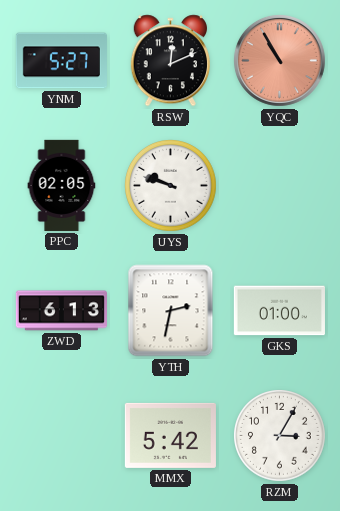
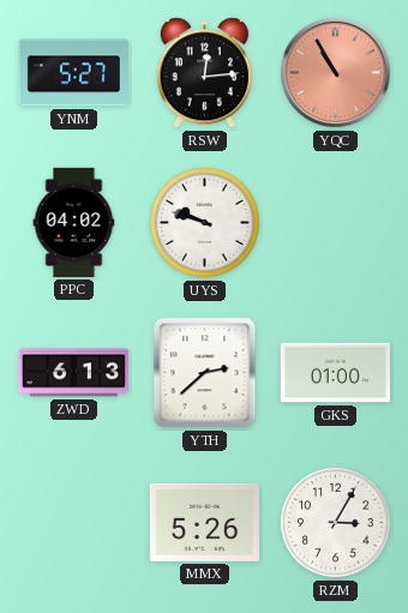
RSW: 12:11 -> 12:14 (204, 73)
PPC: 02:05 -> 04:02 (74, 222)
YTH: 2:32 -> 2:38 (205, 373)
MMX: 5:42 -> 5:26 (204, 522)
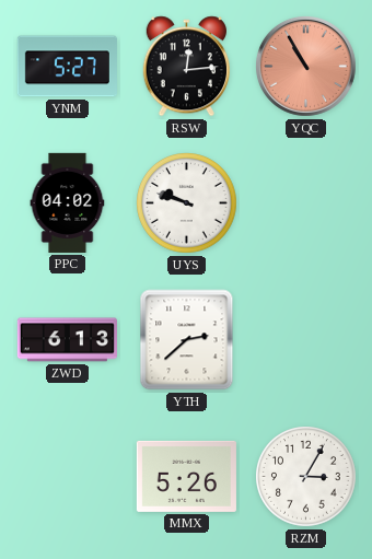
GKS: 01:00 -> none (335, 373)
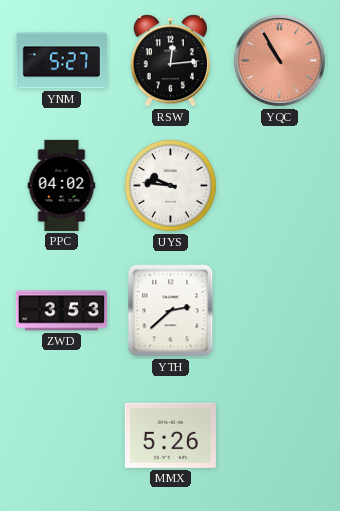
UYS: 9:48 -> 9:46 (171, 186)
ZWD: 6:13 -> 3:53 (61, 311)
RZM: 3:05 -> none (306, 477)
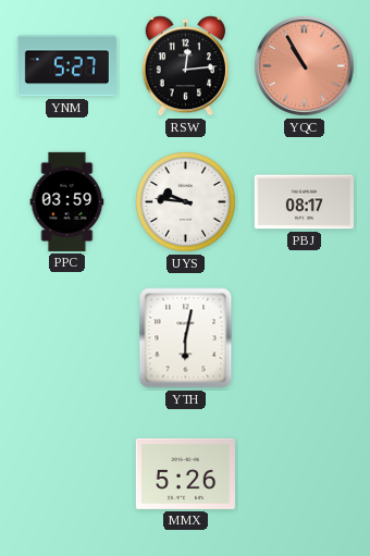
PPC: 04:02 -> 03:59 (67, 201)
PBJ: none -> 08:17 (304, 202)
ZWD: 3:53 -> none (61, 311)
YTH: 2:38 -> 6:02 (186, 338)
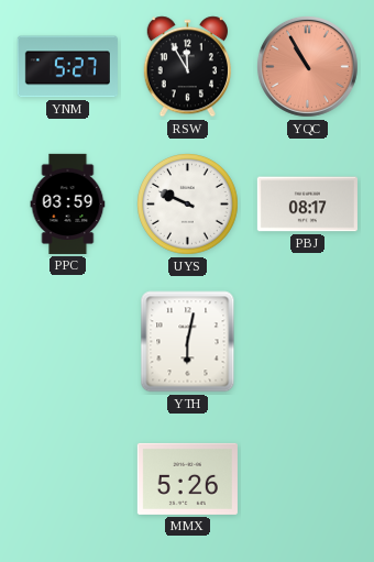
RSW: 12:14 -> 11:55 (187, 67)
UYS: 9:46 -> 9:49 (188, 205)
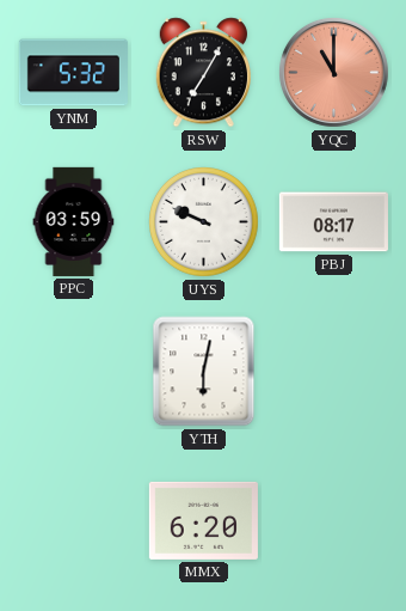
YNM: 5:27 -> 5:32 (73, 73)
RSW: 11:55 -> 7:05 (203, 73)
YQC: 10:55 -> 11:00 (333, 72)
MMX: 5:26 -> 6:20 (203, 520)
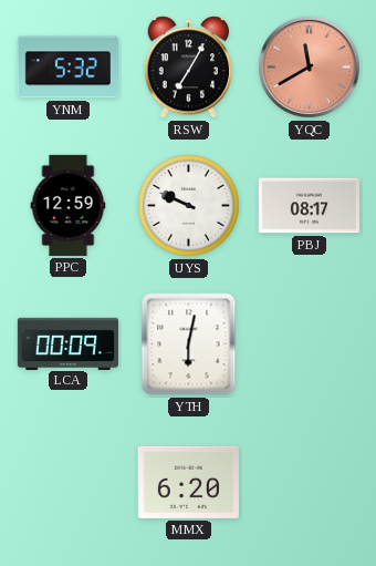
YQC: 11:00 -> 11:40 (309, 66)
PPC: 03:59 -> 12:59 (69, 205)
LCA: none -> 00:09 (67, 343)
